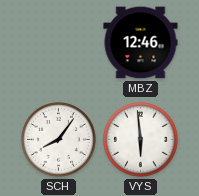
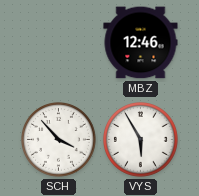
SCH: 8:06 -> 3:53 (59, 140)
VYS: 5:59 -> 5:55 (141, 140)
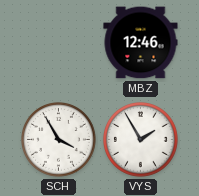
SCH: 3:53 -> 3:55 (59, 140)
VYS: 5:55 -> 1:55 (141, 140)
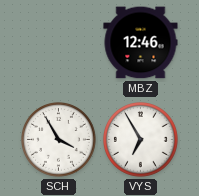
VYS: 1:55 -> 6:55 (141, 140)
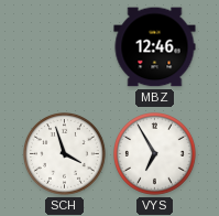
SCH: 3:55 -> 3:57 (65, 154)
